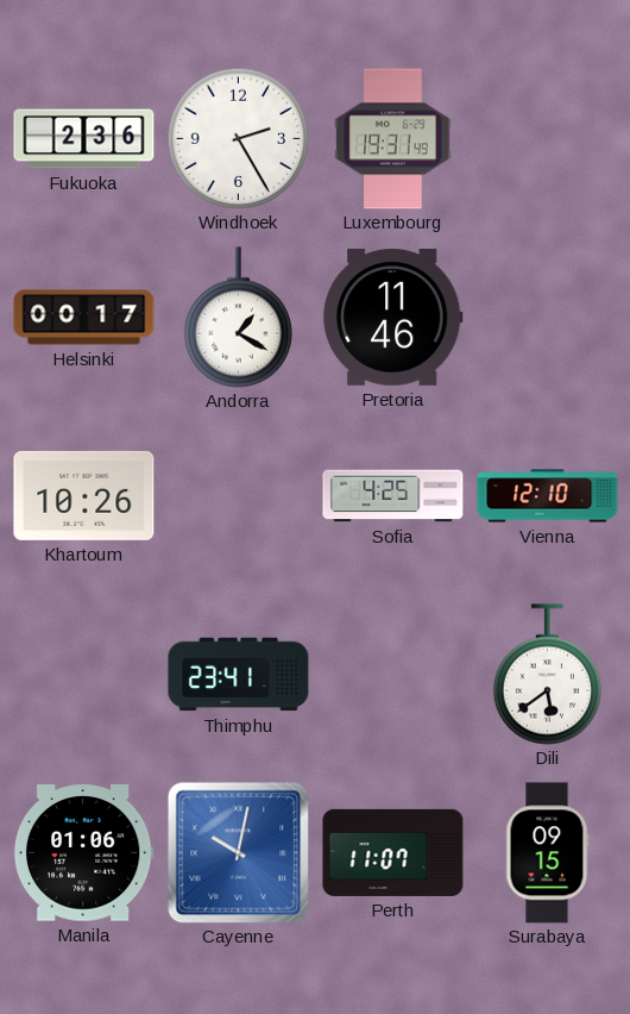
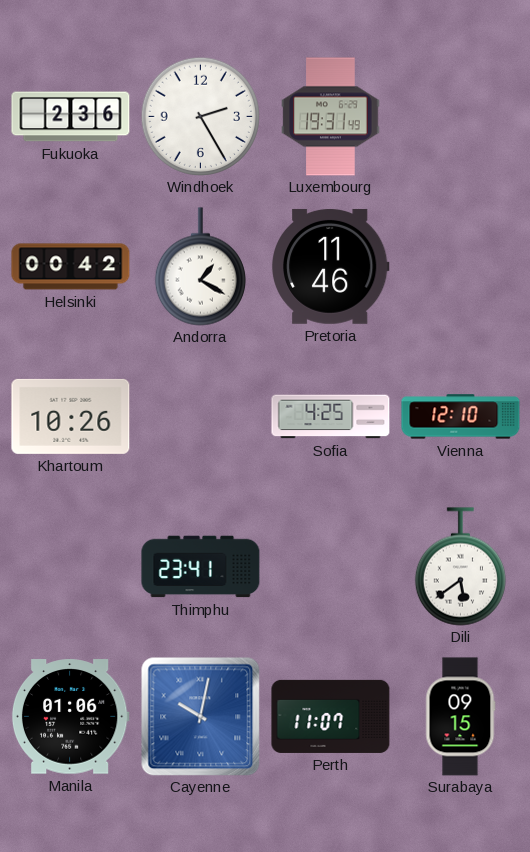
Helsinki: 00:17 -> 00:42 (71, 267)
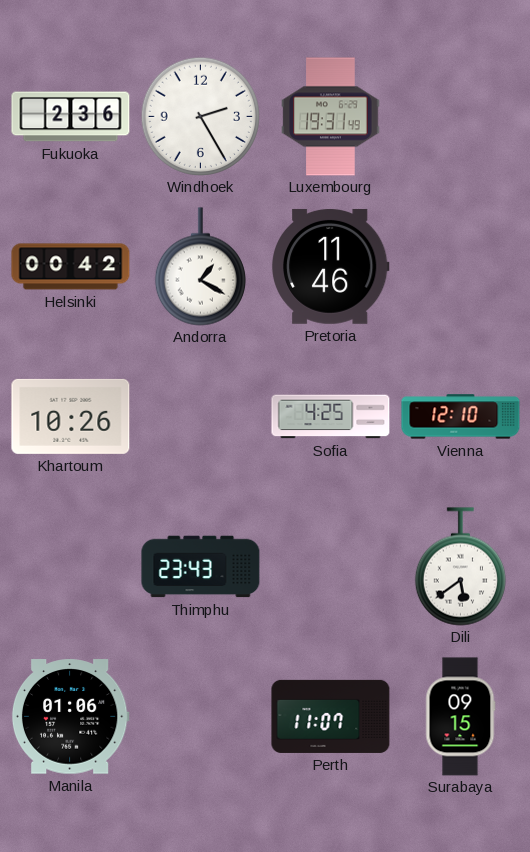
Thimphu: 23:41 -> 23:43 (201, 567)
Cayenne: 10:02 -> none (200, 716)
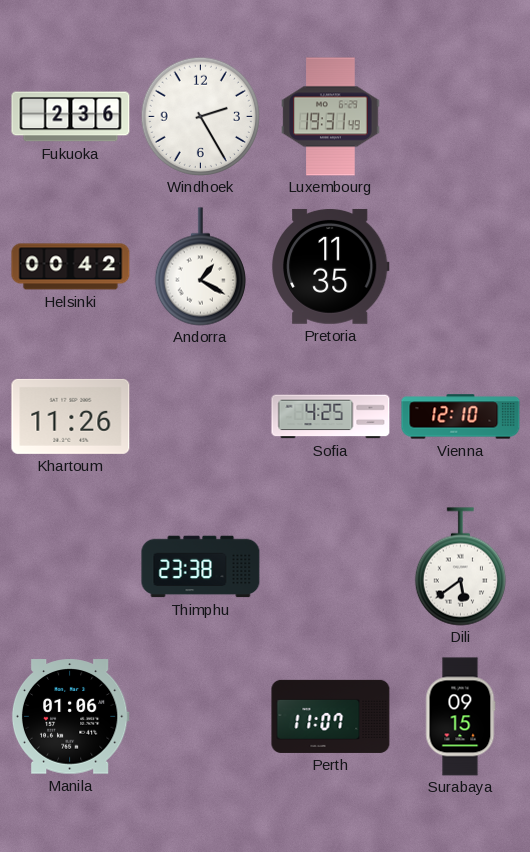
Pretoria: 11:46 -> 11:35 (330, 266)
Khartoum: 10:26 -> 11:26 (71, 416)
Thimphu: 23:43 -> 23:38 (201, 567)
